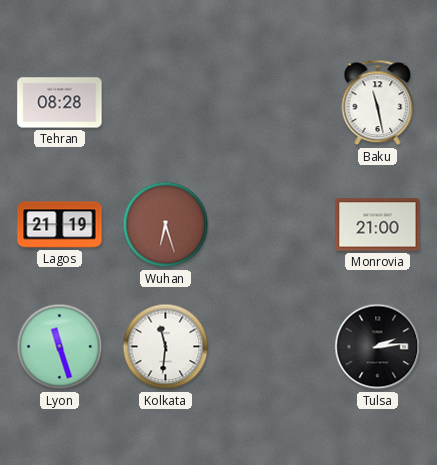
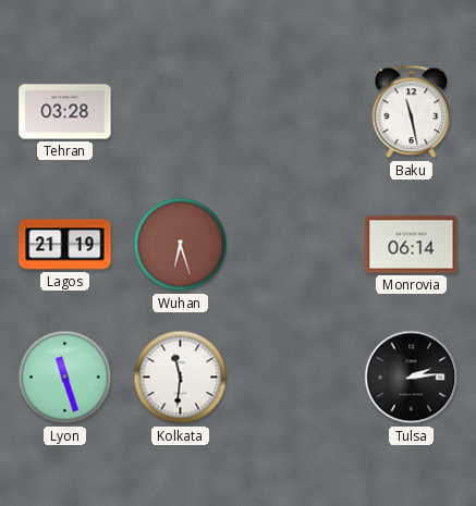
Tehran: 08:28 -> 03:28 (65, 112)
Monrovia: 21:00 -> 06:14 (412, 245)
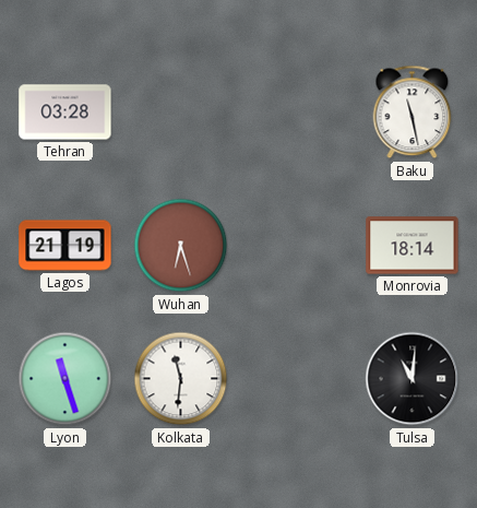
Monrovia: 06:14 -> 18:14 (413, 246)
Tulsa: 2:14 -> 11:01 (413, 379)
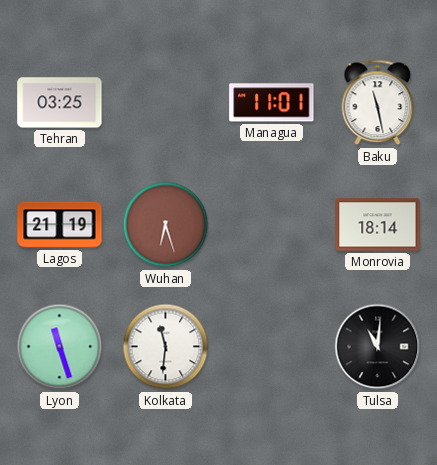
Tehran: 03:28 -> 03:25 (60, 103)
Managua: none -> 11:01 (272, 103)
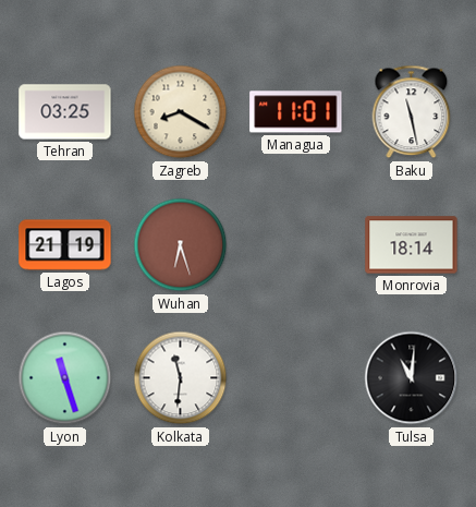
Zagreb: none -> 8:20 (181, 112)
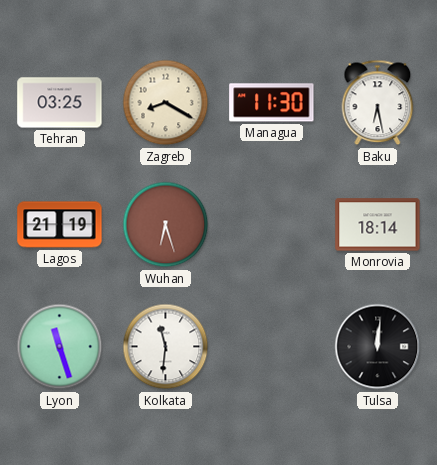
Managua: 11:01 -> 11:30 (272, 103)
Baku: 11:28 -> 6:28 (378, 103)
Tulsa: 11:01 -> 12:01 (378, 347)
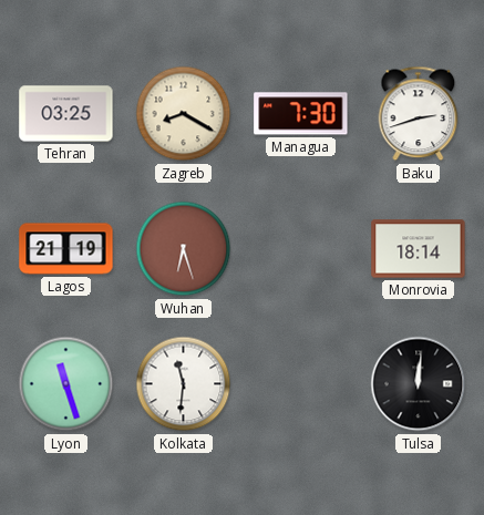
Managua: 11:30 -> 7:30 (301, 114)
Baku: 6:28 -> 2:42 (419, 114)
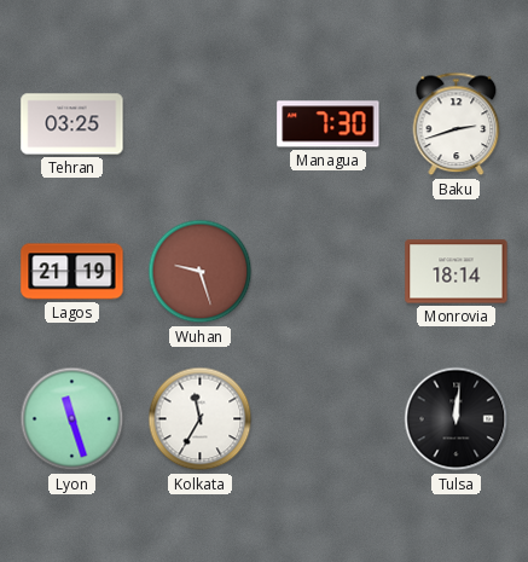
Zagreb: 8:20 -> none (184, 114)
Wuhan: 6:27 -> 9:27 (201, 272)
Kolkata: 11:31 -> 11:35 (201, 419)
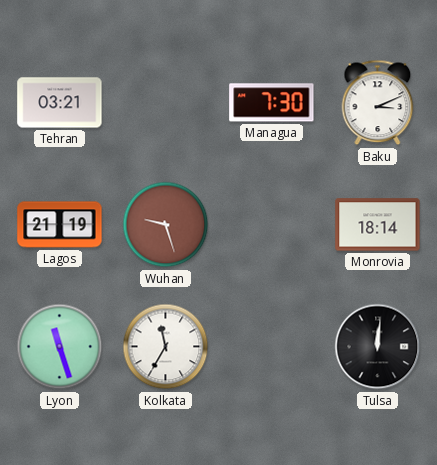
Tehran: 03:25 -> 03:21 (60, 103)
Baku: 2:42 -> 3:11 (378, 103)
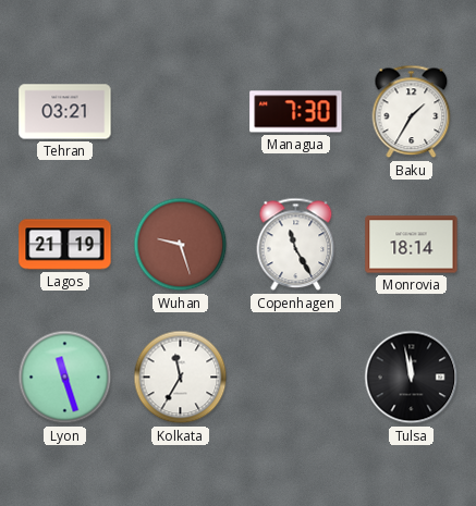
Baku: 3:11 -> 1:35 (412, 112)
Copenhagen: none -> 11:25 (296, 245)
Tulsa: 12:01 -> 11:58 (412, 378)
